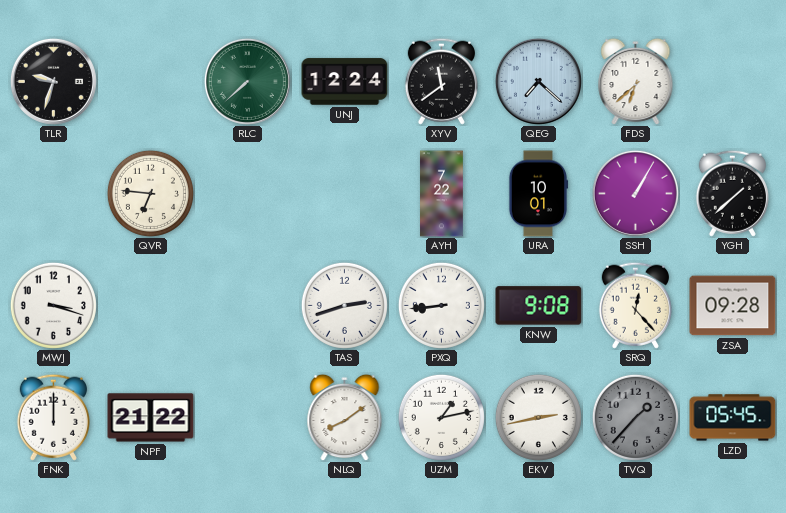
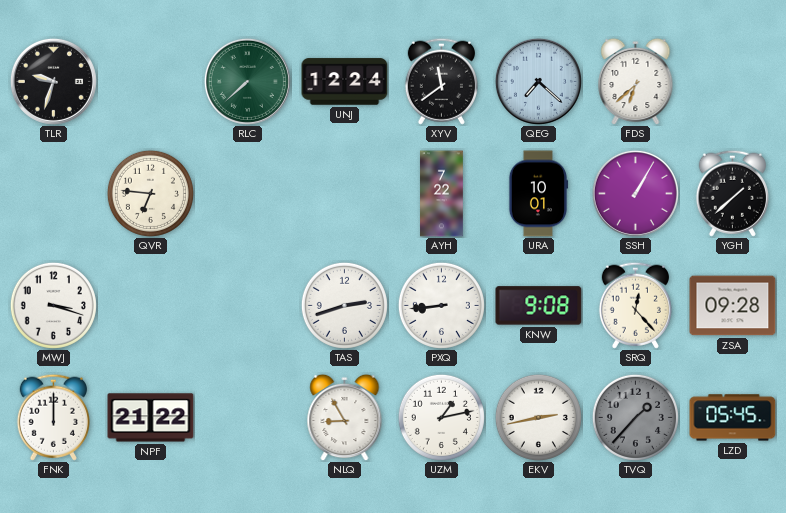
NLQ: 8:09 -> 8:55 (345, 417)
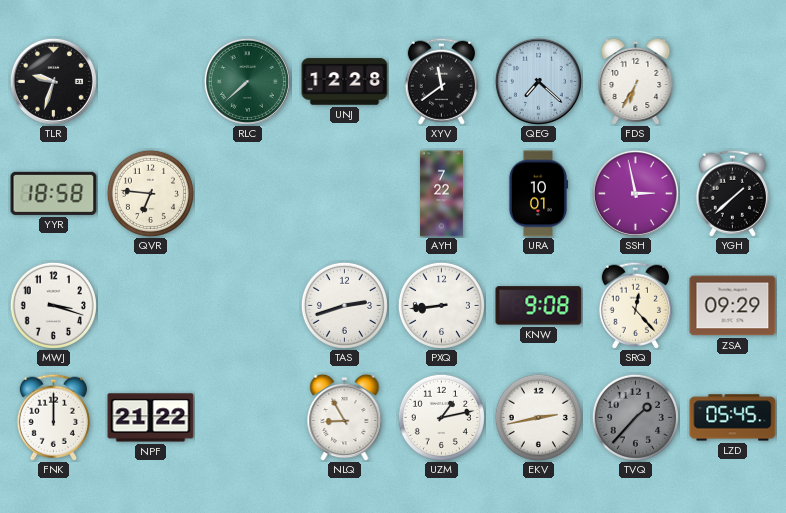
UNJ: 12:24 -> 12:28 (345, 82)
FDS: 6:38 -> 6:35 (636, 81)
YYR: none -> 18:58 (54, 193)
SSH: 1:05 -> 2:58 (635, 193)
ZSA: 09:28 -> 09:29 (733, 306)
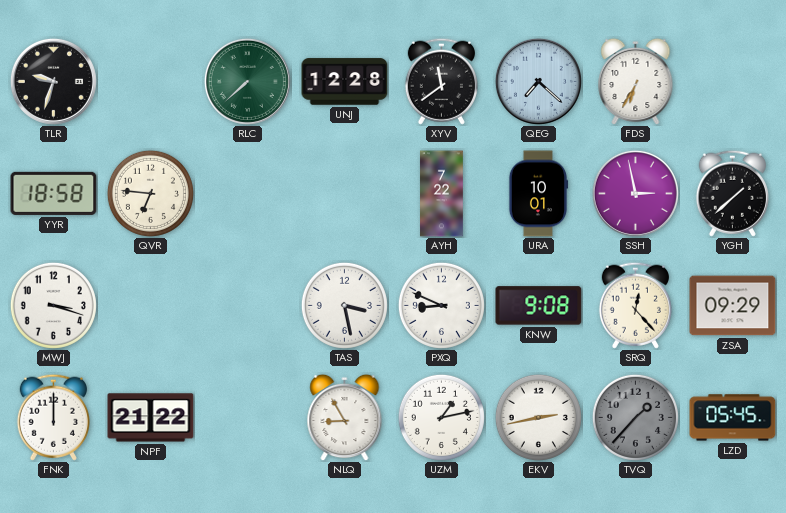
TAS: 2:42 -> 3:28 (344, 305)
PXQ: 8:44 -> 8:49 (441, 305)
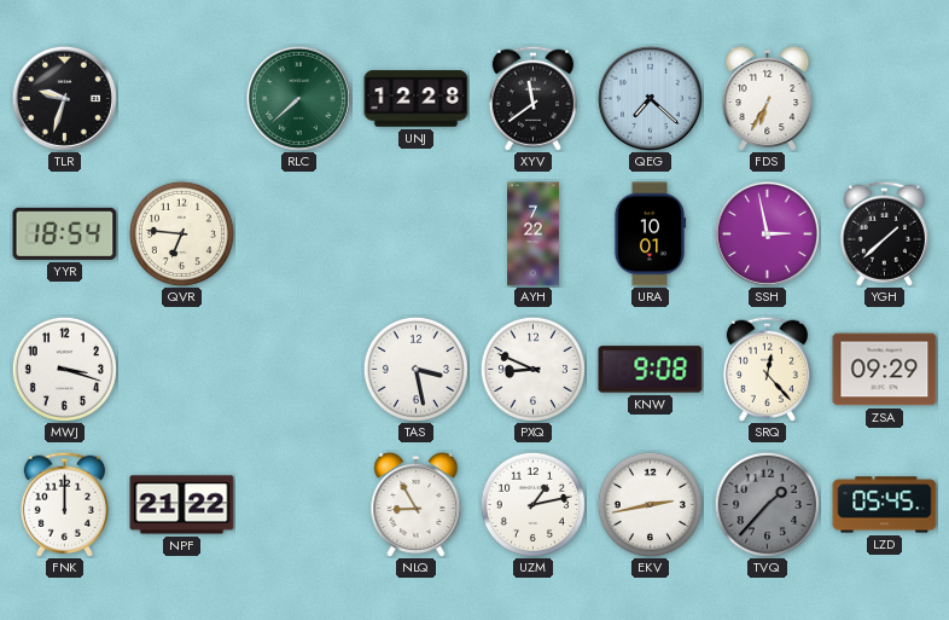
YYR: 18:58 -> 18:54 (65, 233)
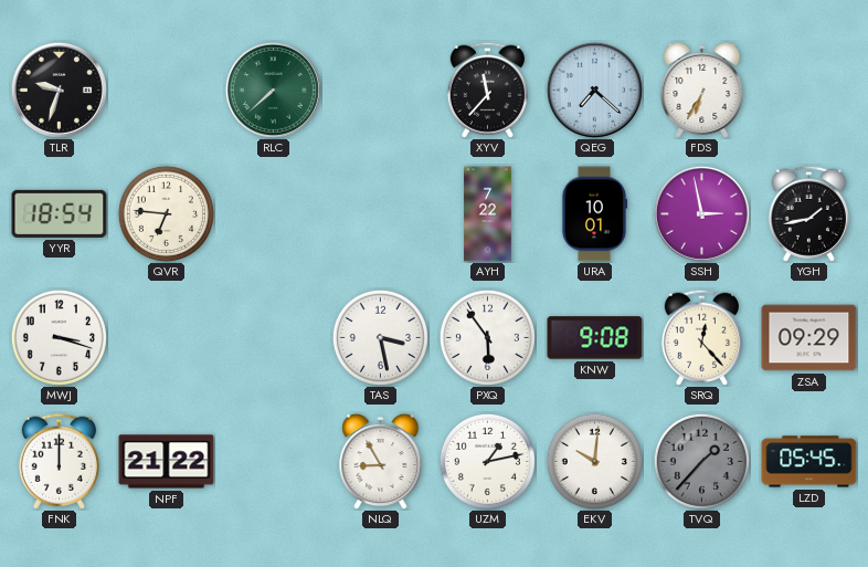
UNJ: 12:28 -> none (417, 99)
XYV: 11:39 -> 11:37 (487, 90)
YGH: 1:38 -> 1:43 (808, 213)
PXQ: 8:49 -> 5:54 (487, 337)
EKV: 2:43 -> 10:01 (594, 461)
